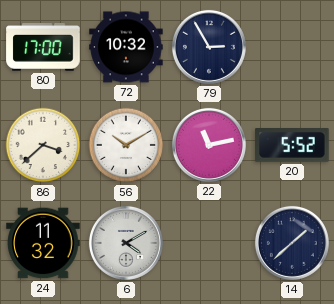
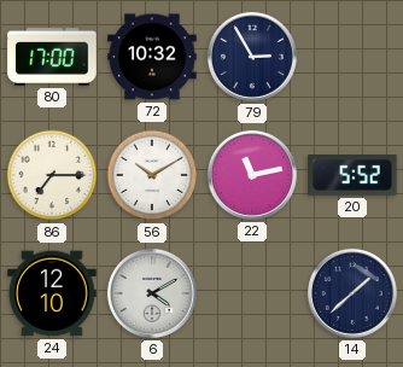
86: 3:38 -> 7:15 (52, 175)
24: 11:32 -> 12:10 (52, 293)
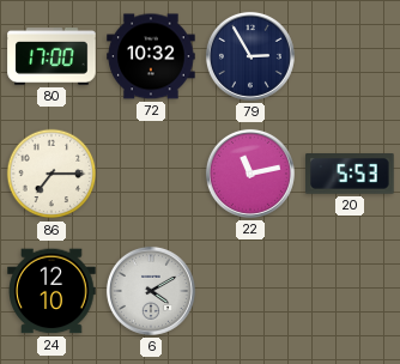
56: 10:10 -> none (152, 175)
20: 5:52 -> 5:53 (350, 175)
14: 1:38 -> none (352, 293)
